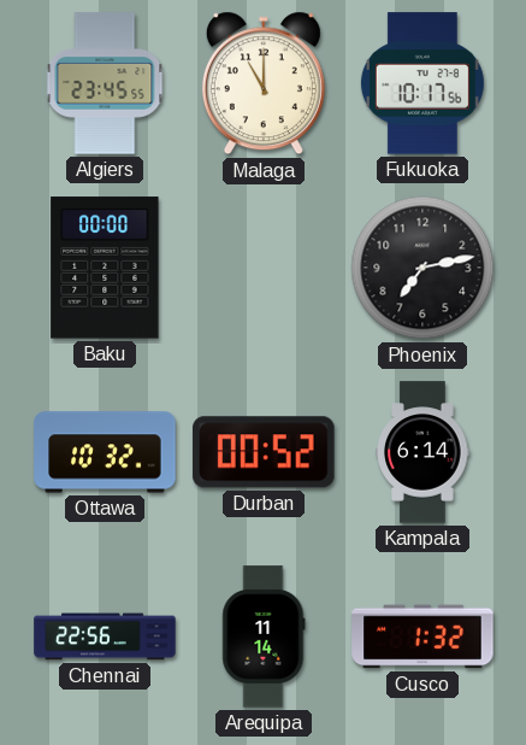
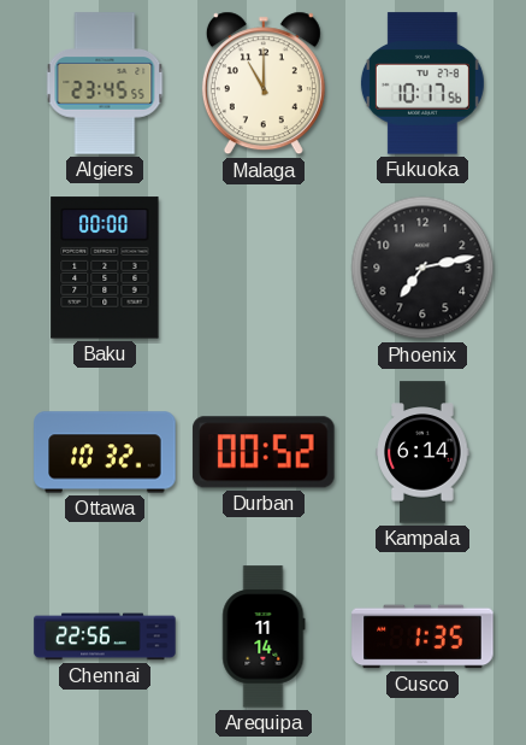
Cusco: 1:32 -> 1:35 (422, 637)
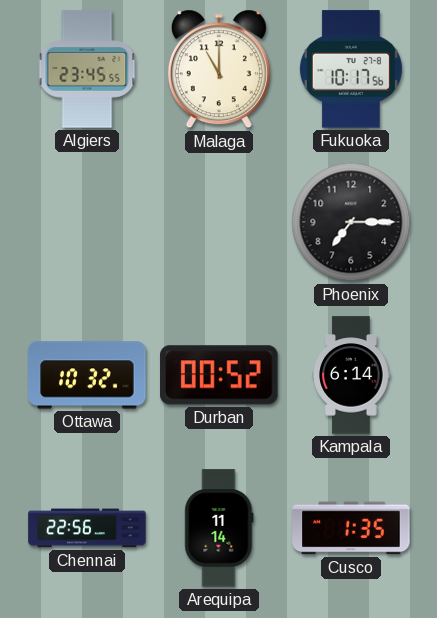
Baku: 00:00 -> none (105, 268)
Phoenix: 7:13 -> 7:15 (351, 222)
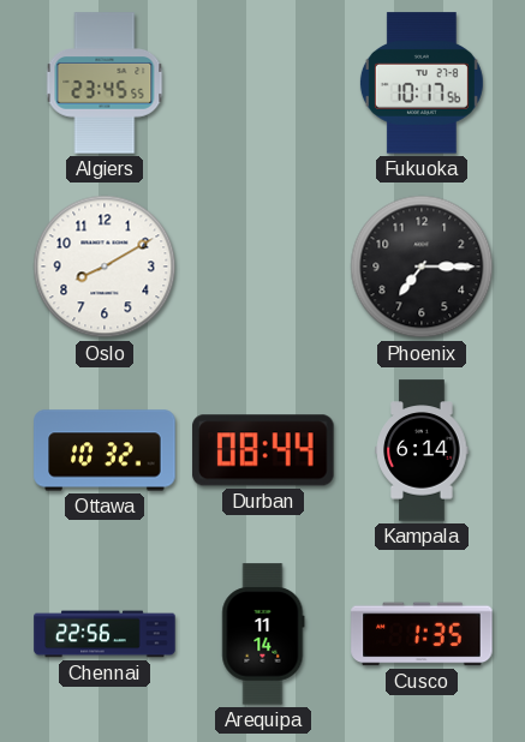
Malaga: 11:00 -> none (219, 69)
Oslo: none -> 8:10 (105, 267)
Durban: 00:52 -> 08:44 (263, 450)
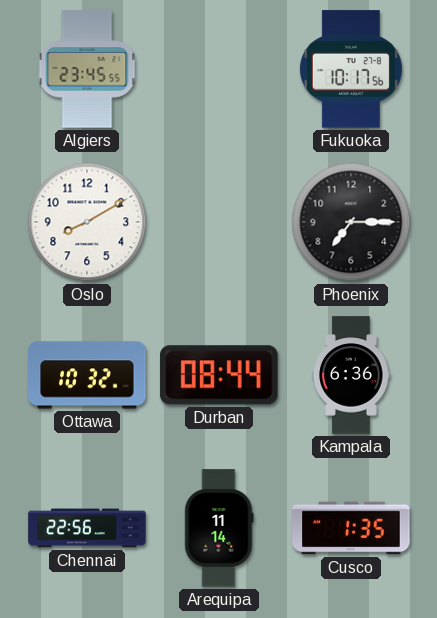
Kampala: 6:14 -> 6:36 (351, 375)
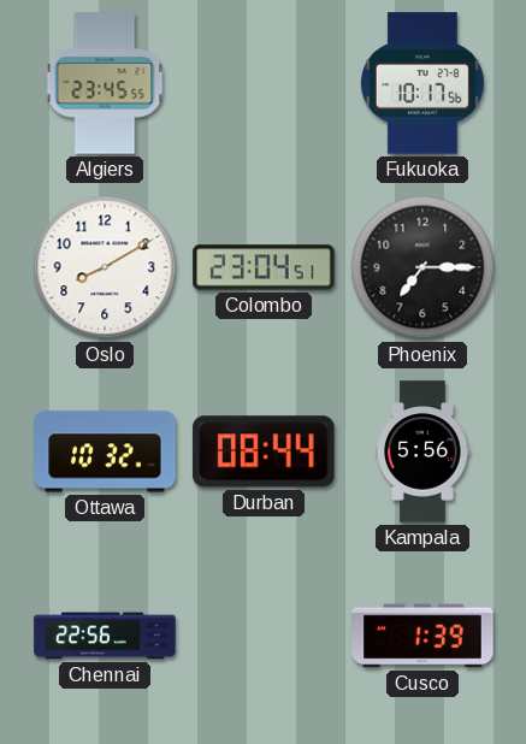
Colombo: none -> 23:04 (264, 267)
Kampala: 6:36 -> 5:56 (422, 451)
Arequipa: 11:14 -> none (219, 528)
Cusco: 1:35 -> 1:39 (422, 636)
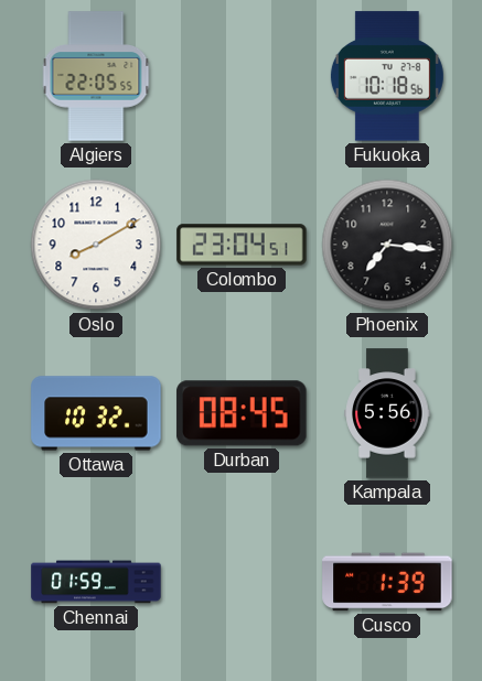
Algiers: 23:45 -> 22:05 (96, 76)
Fukuoka: 10:17 -> 10:18 (387, 76)
Phoenix: 7:15 -> 7:16 (387, 245)
Durban: 08:44 -> 08:45 (242, 413)
Chennai: 22:56 -> 01:59 (96, 582)
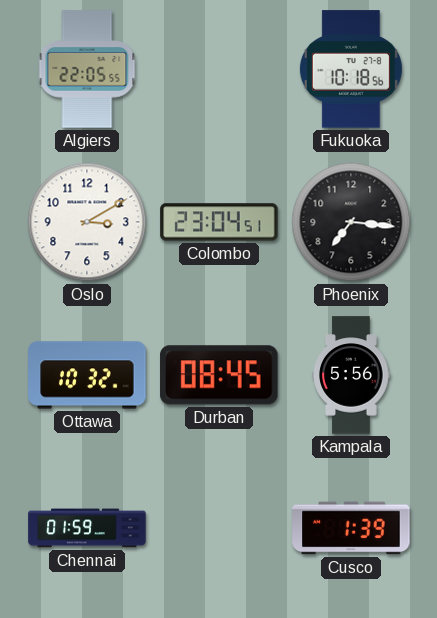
Oslo: 8:10 -> 3:10 (87, 222)
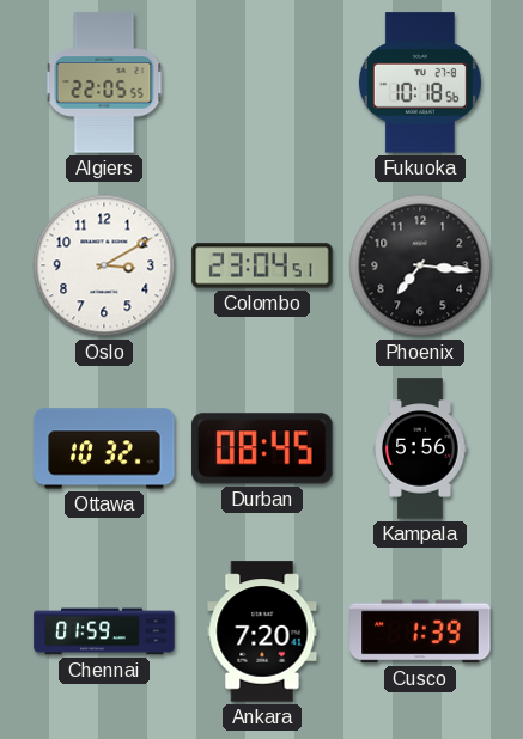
Ankara: none -> 7:20 (262, 631)
